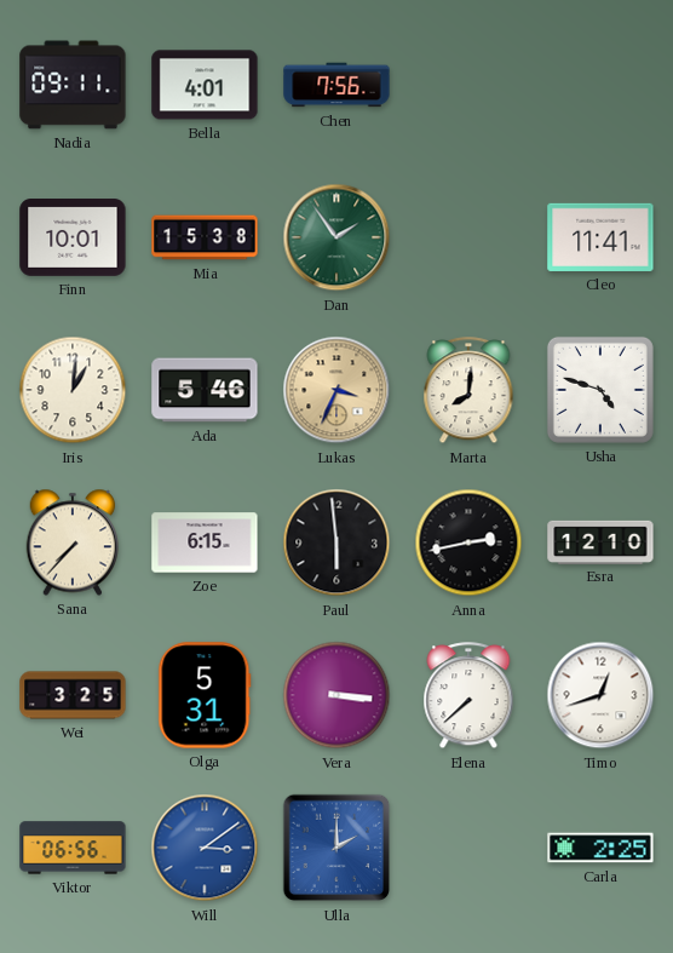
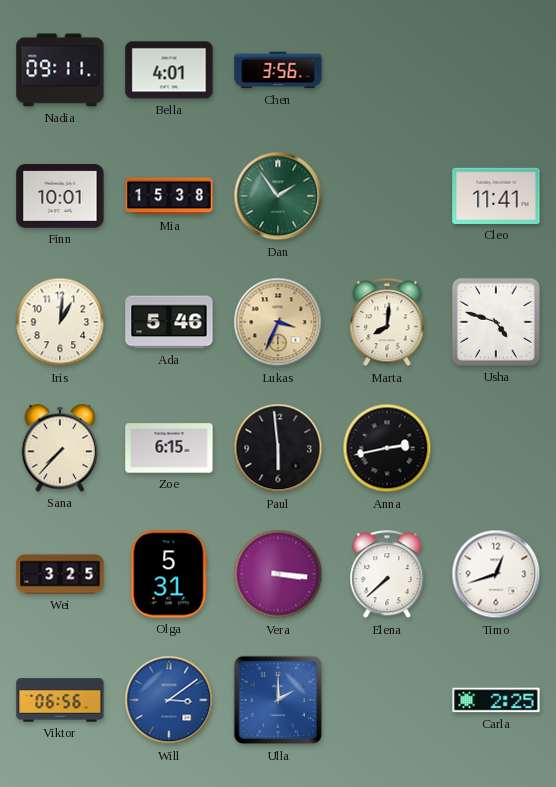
Chen: 7:56 -> 3:56 (278, 70)
Esra: 12:10 -> none (600, 541)
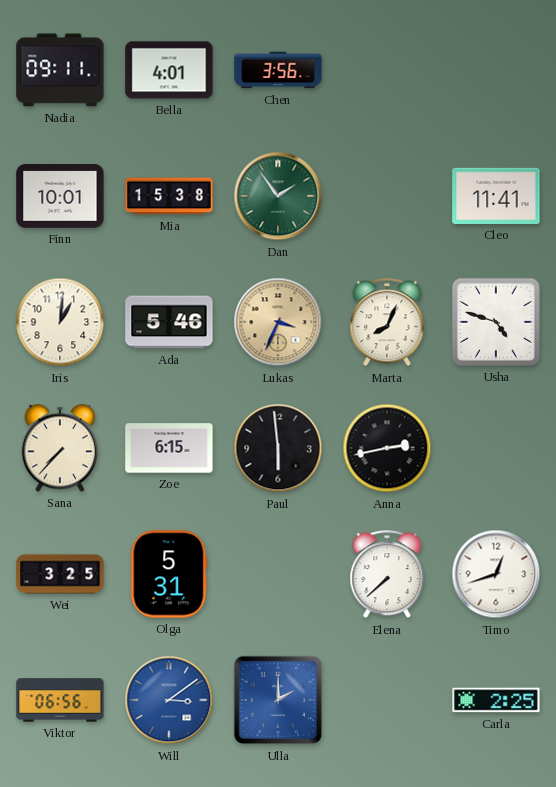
Marta: 8:01 -> 8:04 (387, 323)
Vera: 3:16 -> none (278, 574)
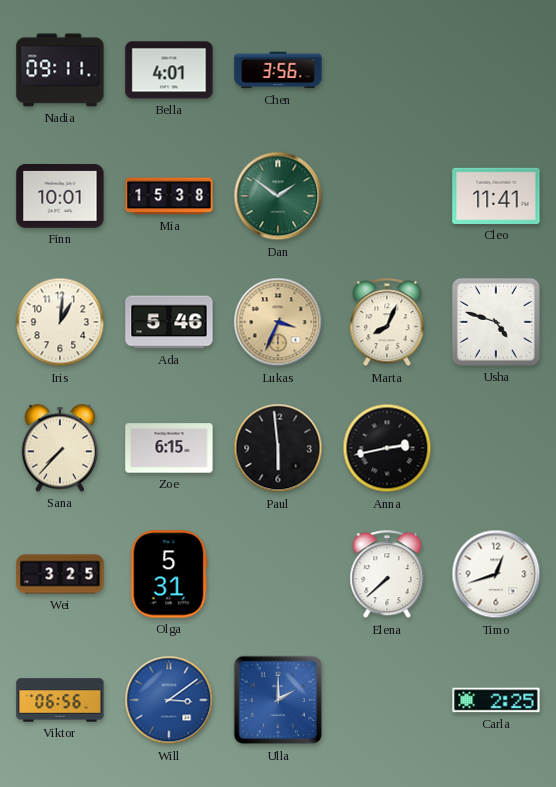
Dan: 1:54 -> 1:51 (278, 196)
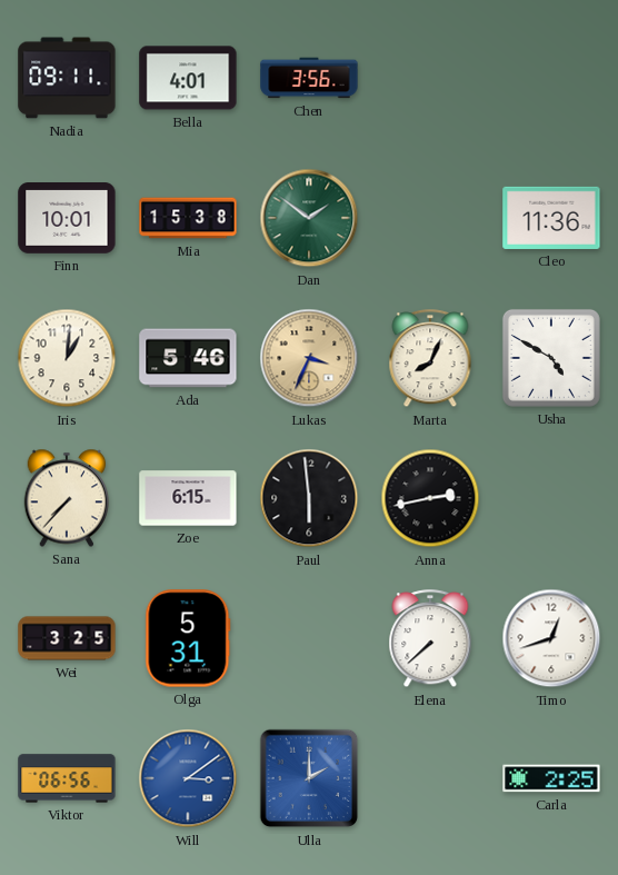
Cleo: 11:41 -> 11:36 (551, 218)
Usha: 4:48 -> 4:50 (551, 358)
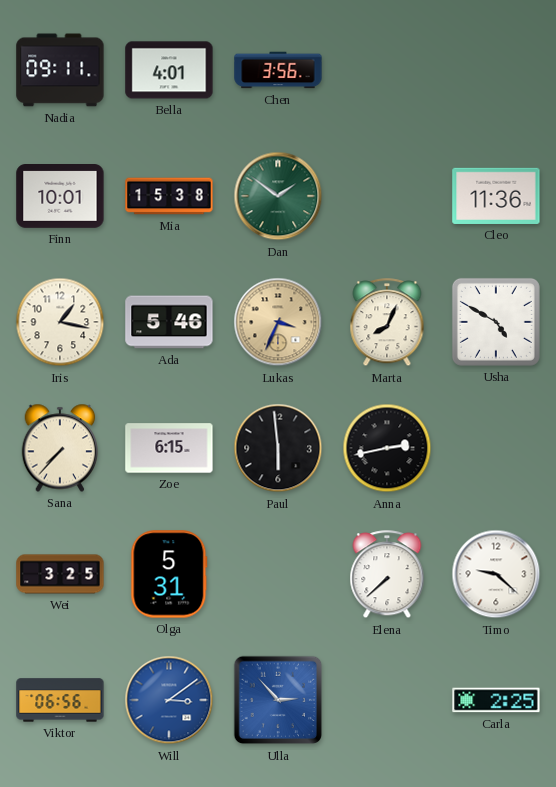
Iris: 1:01 -> 1:17 (60, 322)
Timo: 12:42 -> 9:22 (496, 574)
Ulla: 2:00 -> 2:53 (278, 700)
